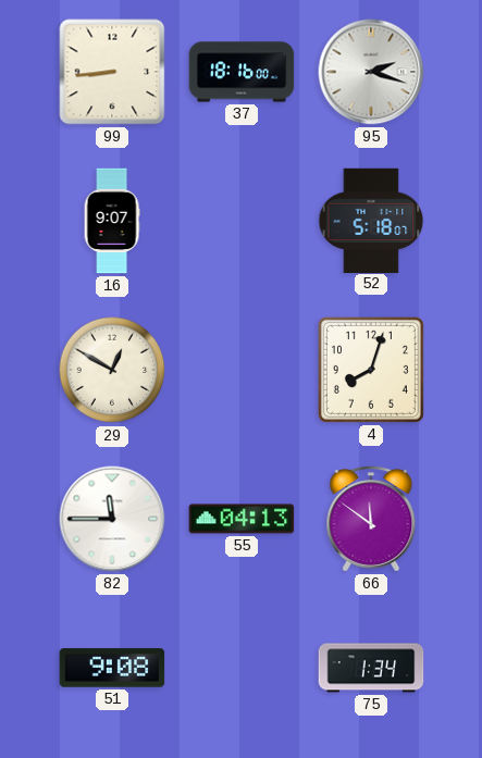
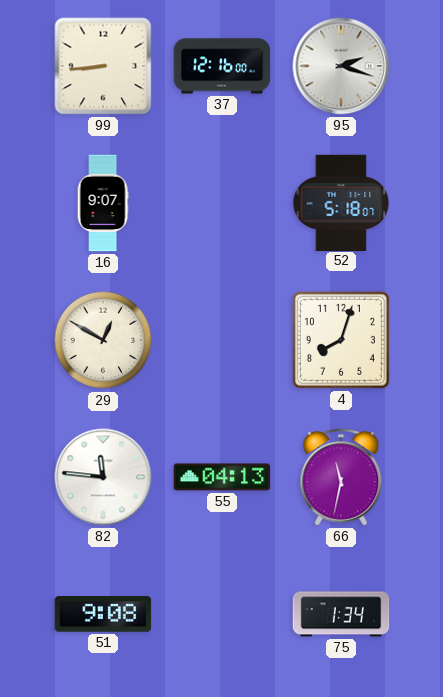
37: 18:16 -> 12:16 (222, 66)
82: 11:45 -> 11:46 (103, 477)
66: 11:51 -> 11:32 (341, 477)
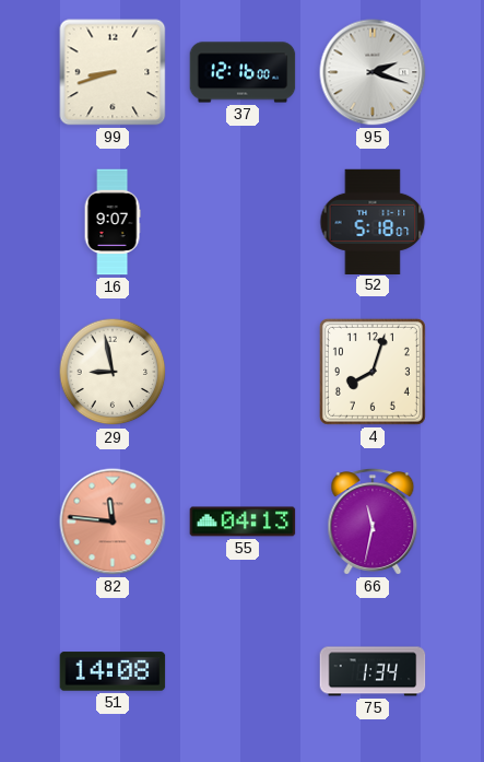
99: 8:44 -> 8:42 (113, 72)
29: 12:50 -> 8:58 (113, 372)
82 dial: white -> salmon (113, 521)
51: 9:08 -> 14:08 (113, 671)
